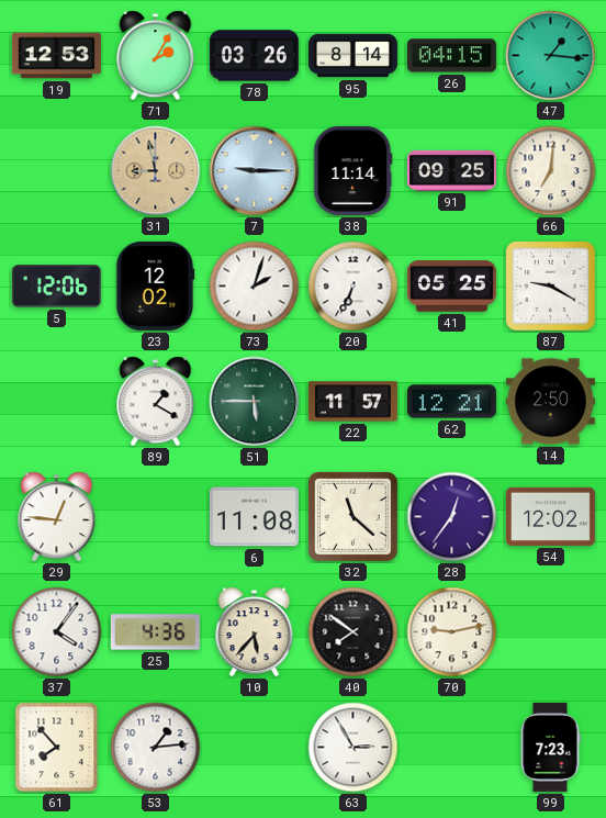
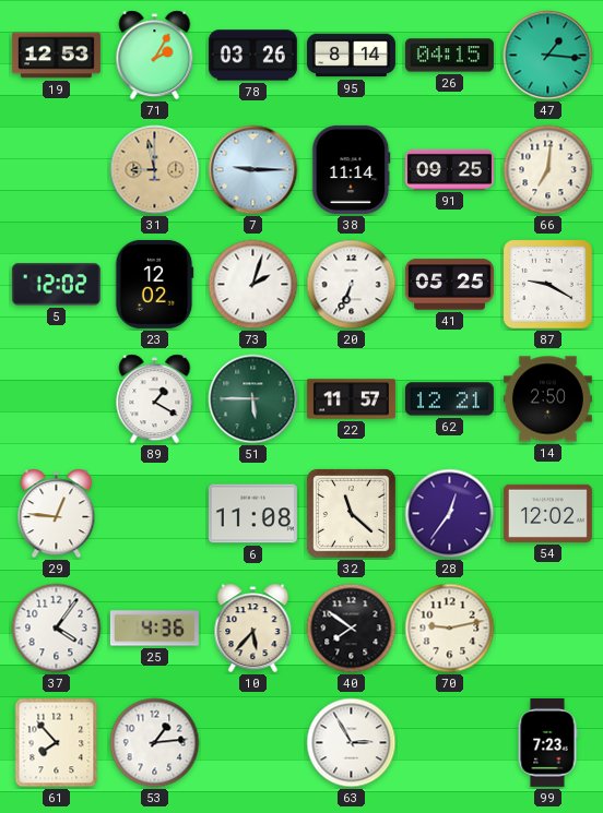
5: 12:06 -> 12:02 (56, 285)
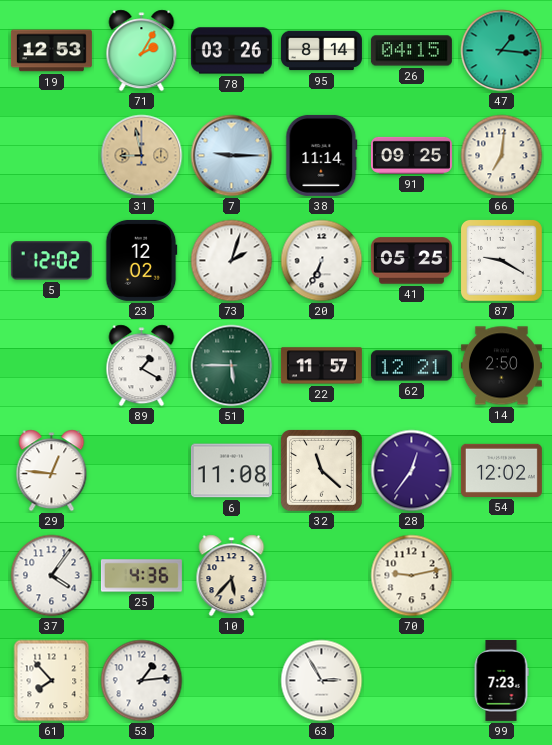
40: 7:51 -> none (352, 629)
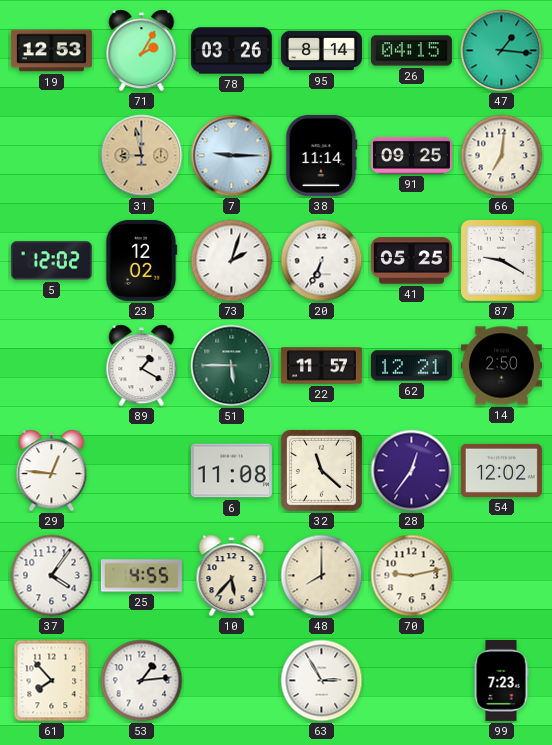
25: 4:36 -> 4:55 (141, 576)
48: none -> 8:00 (322, 576)
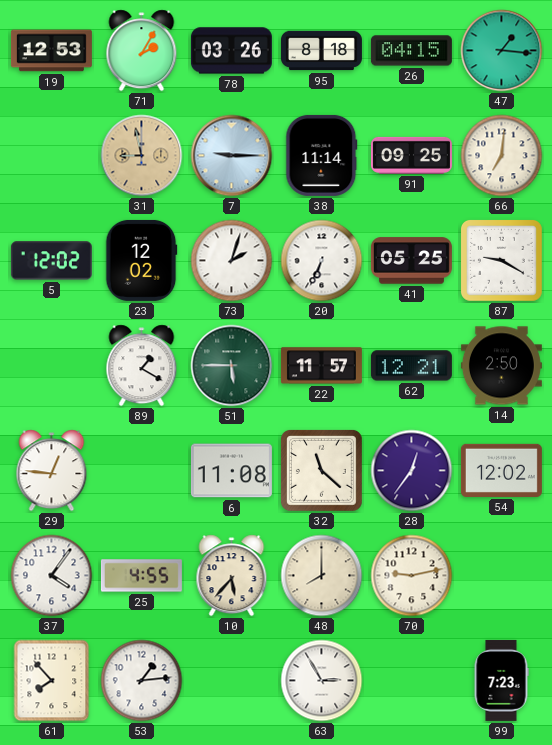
95: 8:14 -> 8:18 (321, 51)
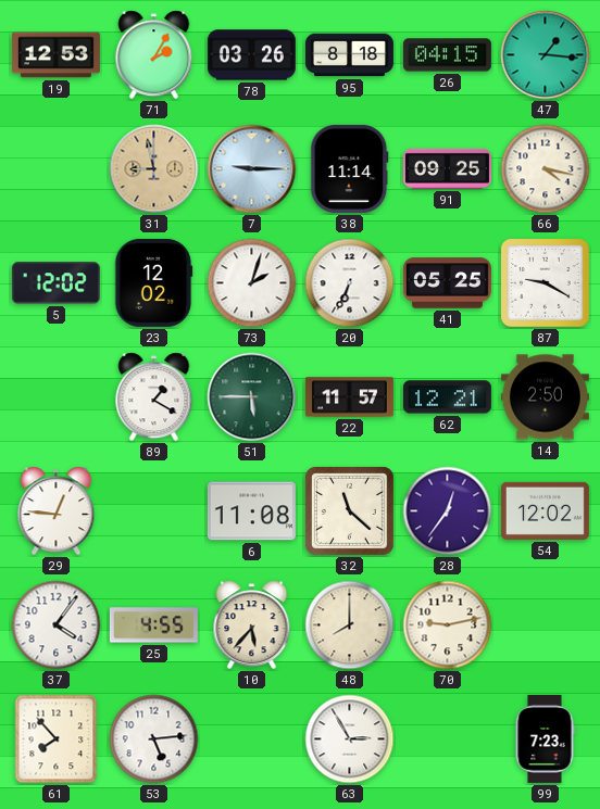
66: 7:01 -> 4:17 (546, 169)
53: 1:14 -> 5:14 (154, 740)
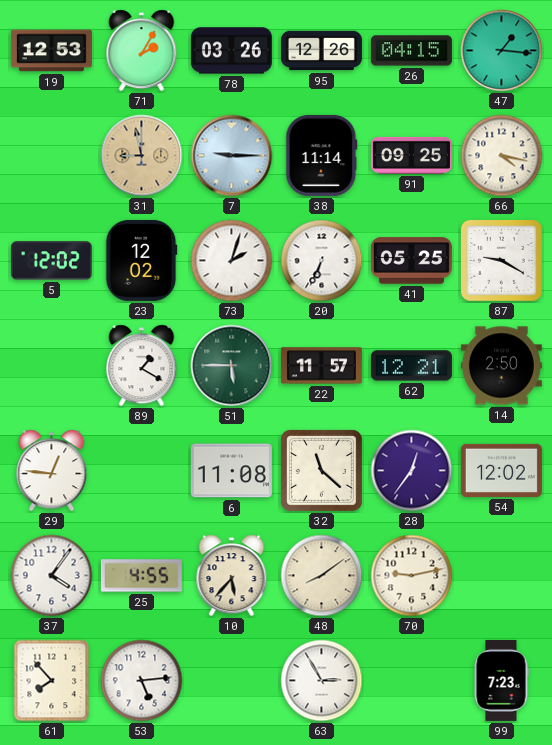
95: 8:18 -> 12:26 (321, 51)
48: 8:00 -> 8:09 (322, 576)
